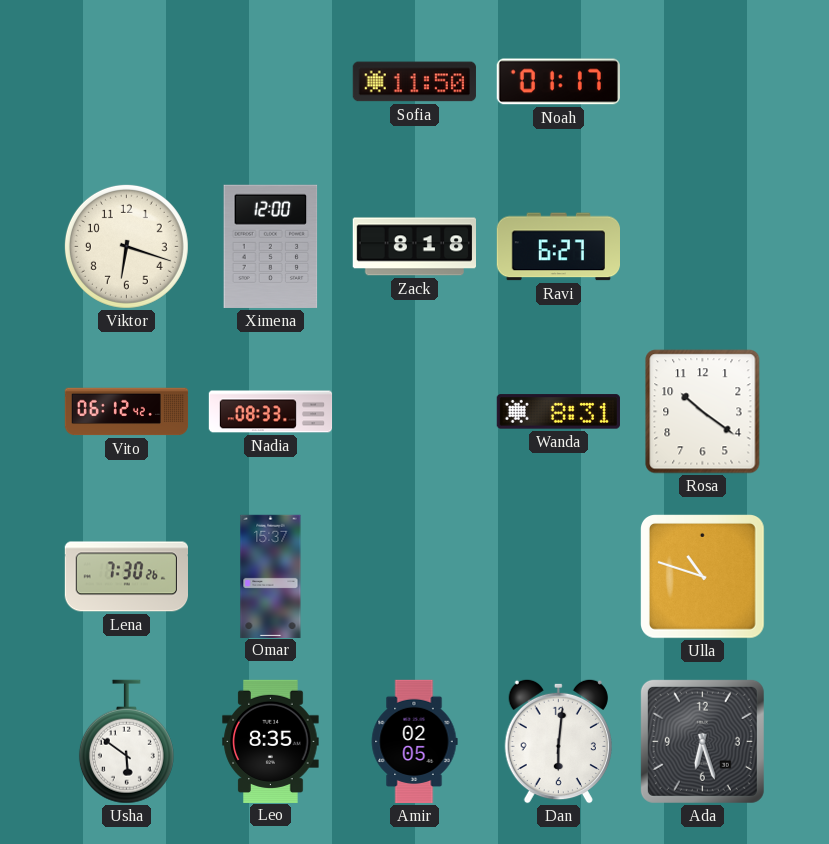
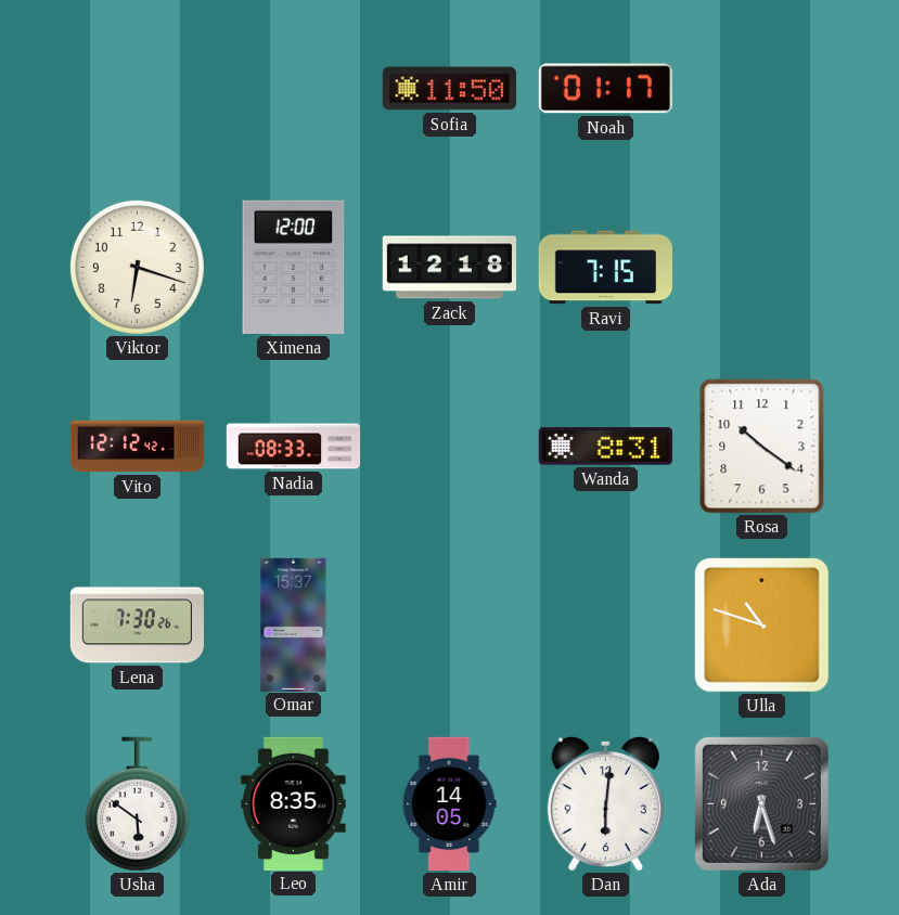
Zack: 8:18 -> 12:18 (449, 268)
Ravi: 6:27 -> 7:15 (605, 268)
Vito: 06:12 -> 12:12 (138, 447)
Amir: 02:05 -> 14:05 (449, 804)
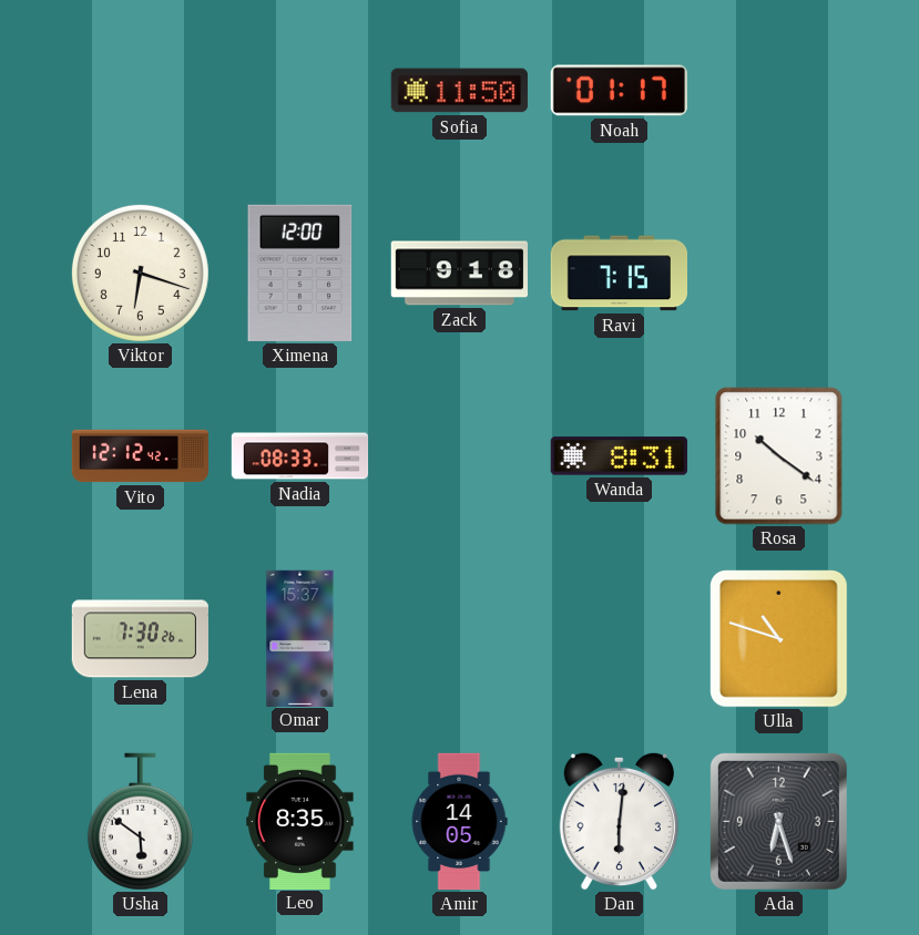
Zack: 12:18 -> 9:18 (459, 274)
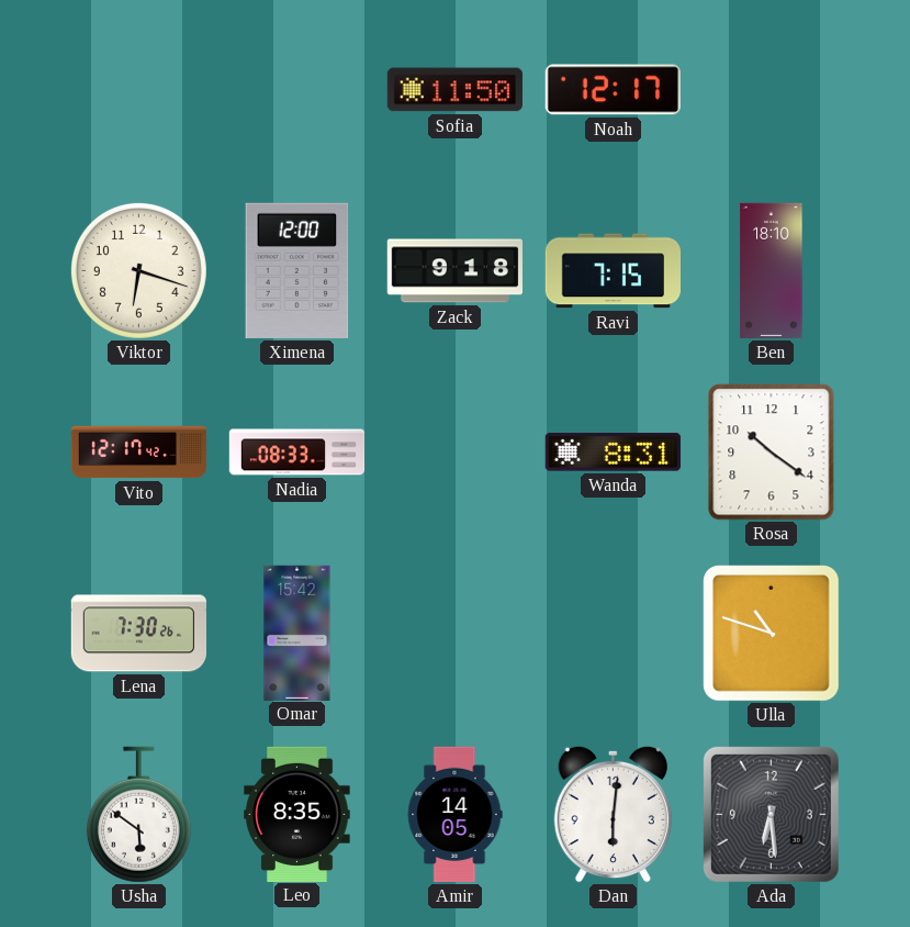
Noah: 01:17 -> 12:17 (613, 90)
Ben: none -> 18:10 (772, 271)
Vito: 12:12 -> 12:17 (139, 453)
Omar: 15:37 -> 15:42 (297, 633)
Ada: 6:27 -> 6:29 (771, 814)
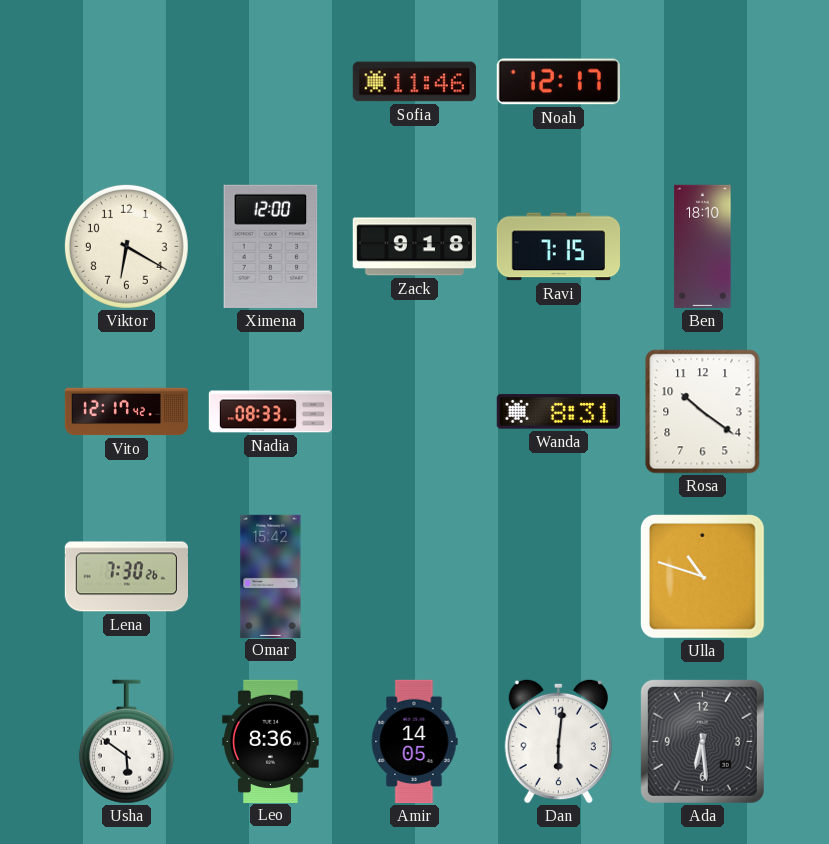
Sofia: 11:50 -> 11:46 (414, 82)
Viktor: 6:18 -> 6:20 (126, 246)
Leo: 8:35 -> 8:36 (271, 741)
